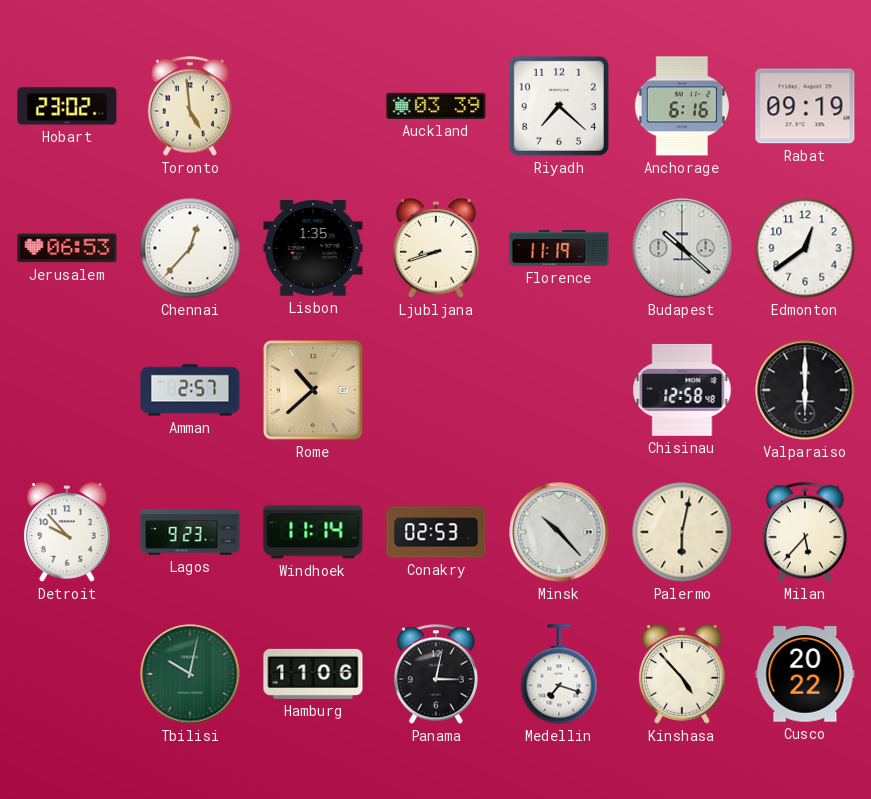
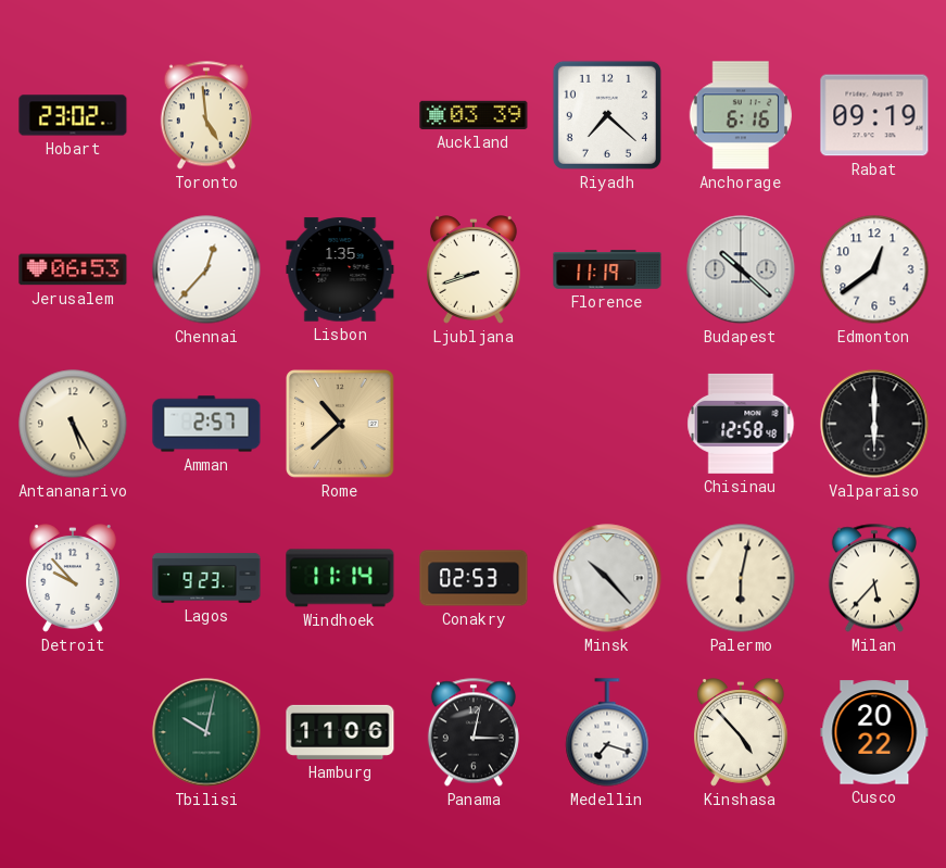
Antananarivo: none -> 5:25 (73, 424)
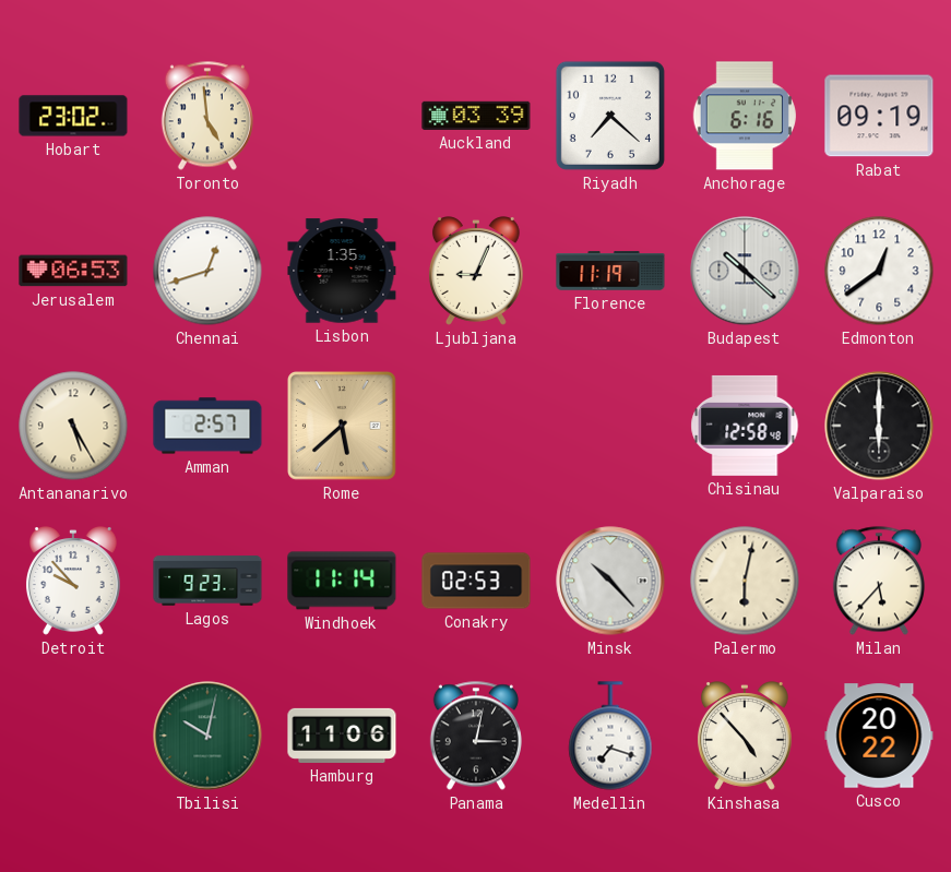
Chennai: 12:37 -> 12:42 (207, 271)
Ljubljana: 8:42 -> 9:04 (476, 271)
Rome: 10:38 -> 5:38 (343, 427)
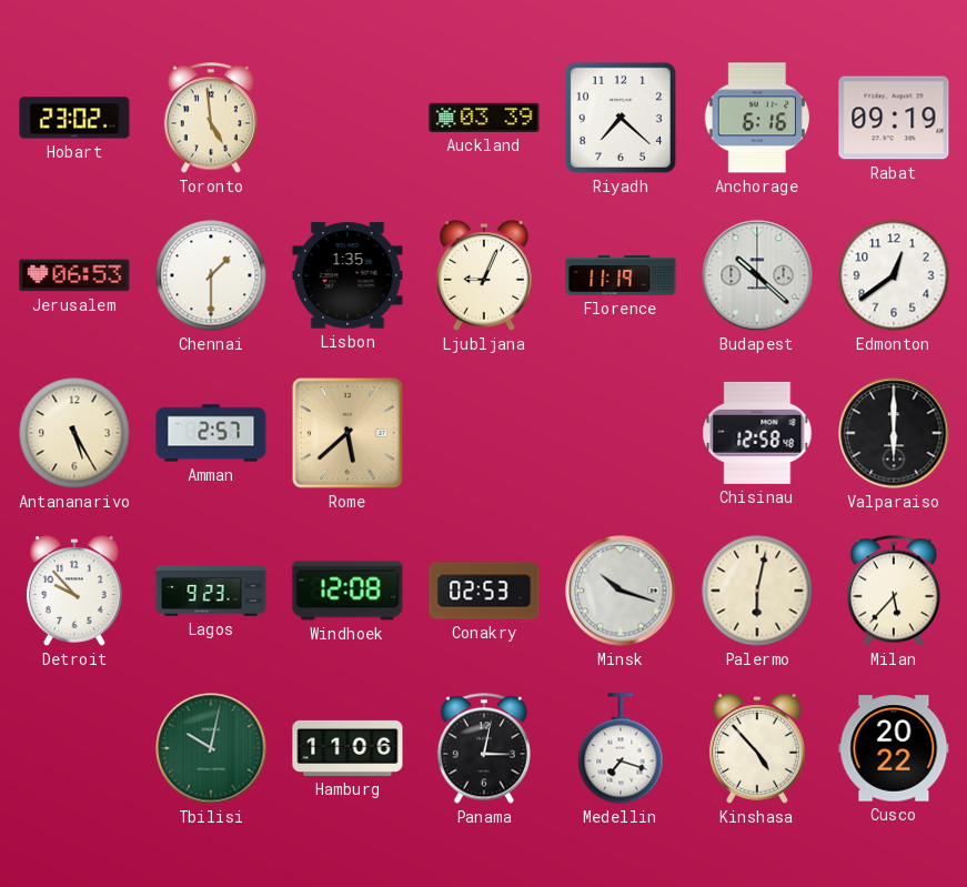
Chennai: 12:42 -> 1:30 (211, 275)
Windhoek: 11:14 -> 12:08 (347, 591)
Minsk: 10:23 -> 10:18 (621, 591)
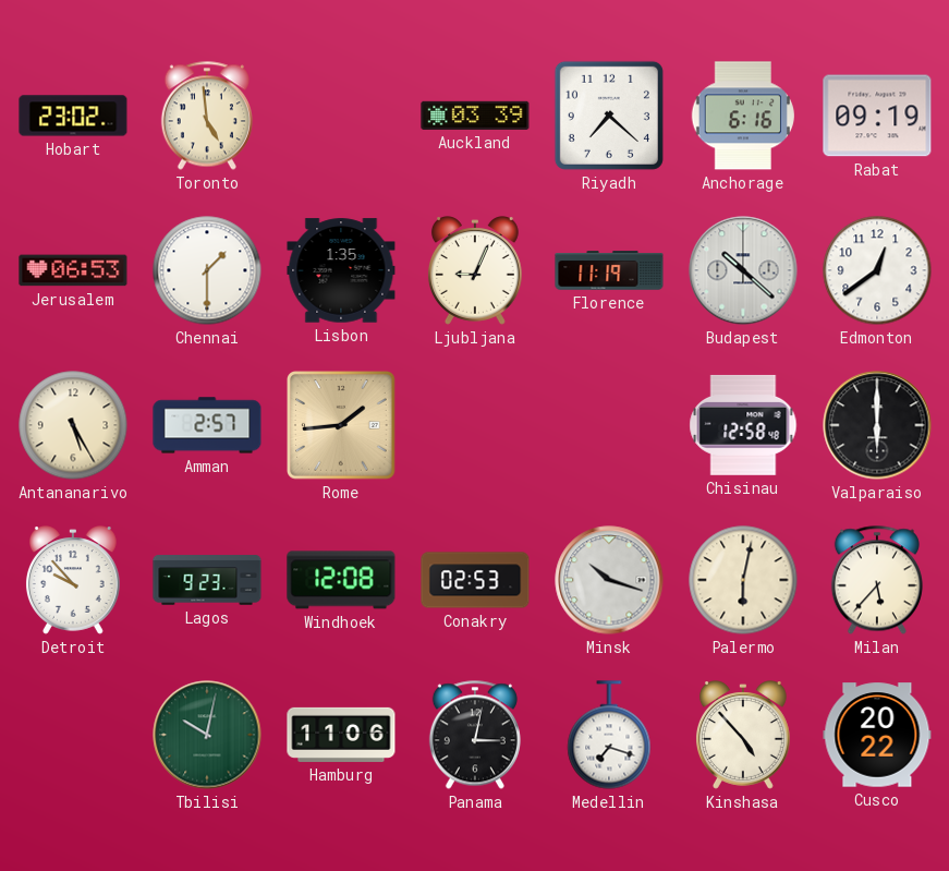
Rome: 5:38 -> 1:44 (342, 426)
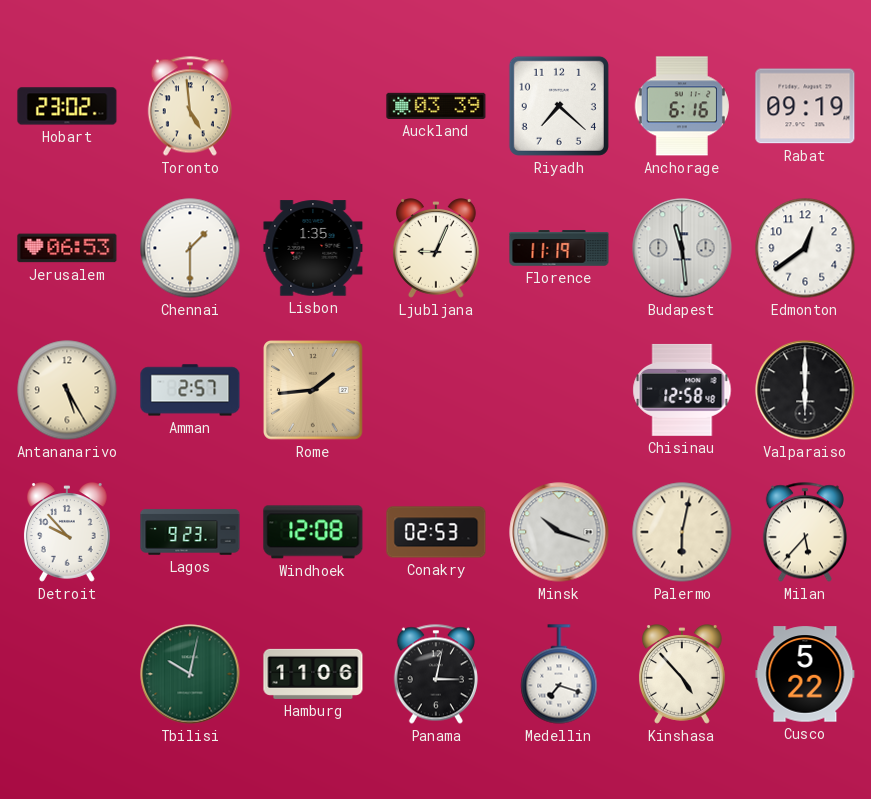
Budapest: 10:22 -> 11:29 (682, 248)
Cusco: 20:22 -> 5:22 (805, 674)
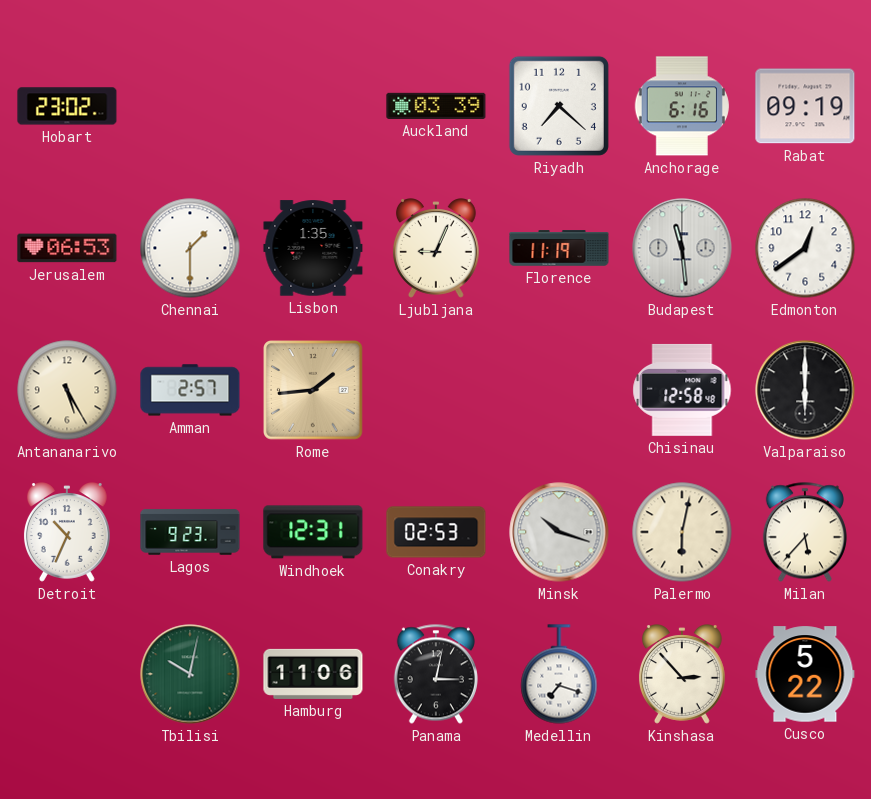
Toronto: 4:59 -> none (190, 106)
Detroit: 9:53 -> 10:34 (67, 532)
Windhoek: 12:08 -> 12:31 (313, 532)
Kinshasa: 4:53 -> 2:53 (682, 674)
